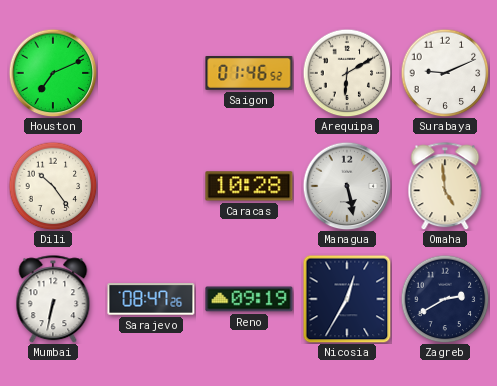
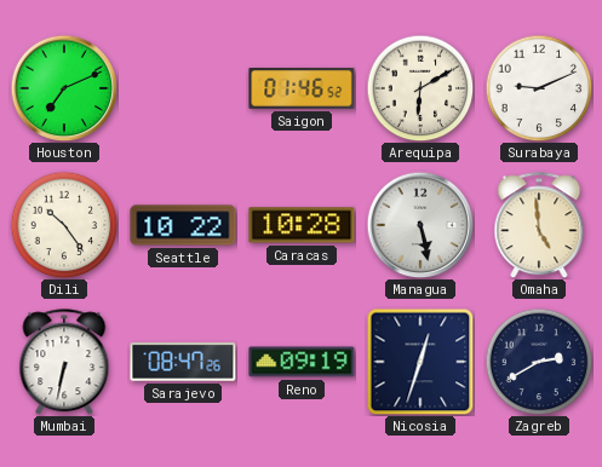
Seattle: none -> 10:22 (183, 225)
Nicosia: 12:35 -> 12:33 (420, 362)
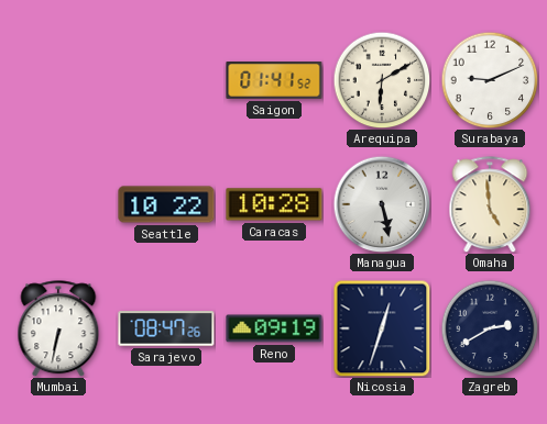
Houston: 7:11 -> none (64, 88)
Saigon: 01:46 -> 01:41 (274, 81)
Dili: 10:24 -> none (64, 225)
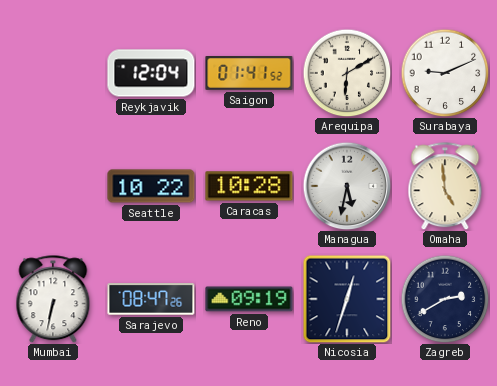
Reykjavik: none -> 12:04 (151, 73)
Managua: 5:28 -> 5:32 (347, 186)
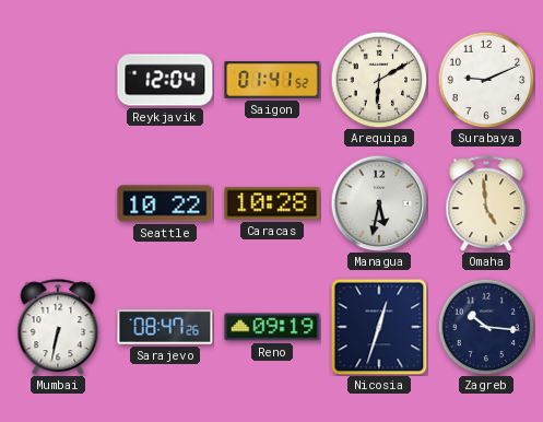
Zagreb: 2:40 -> 10:16 (486, 327)
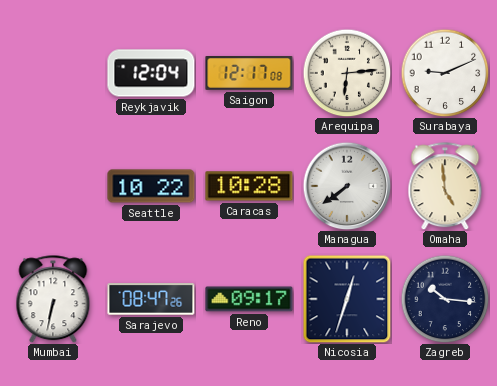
Saigon: 01:41 -> 12:17 (249, 74)
Arequipa: 6:10 -> 6:14 (347, 73)
Managua: 5:32 -> 7:39 (347, 186)
Reno: 09:19 -> 09:17 (249, 299)
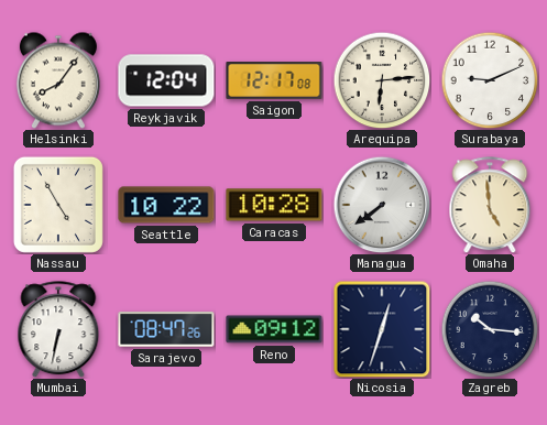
Helsinki: none -> 8:06 (58, 80)
Nassau: none -> 4:55 (58, 205)
Reno: 09:17 -> 09:12 (274, 329)
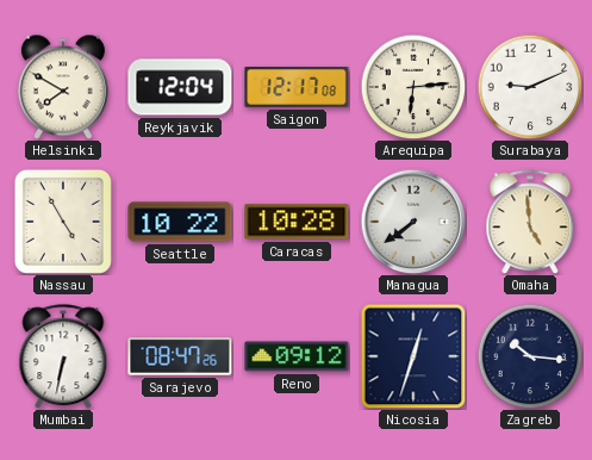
Helsinki: 8:06 -> 7:50 (63, 87)
